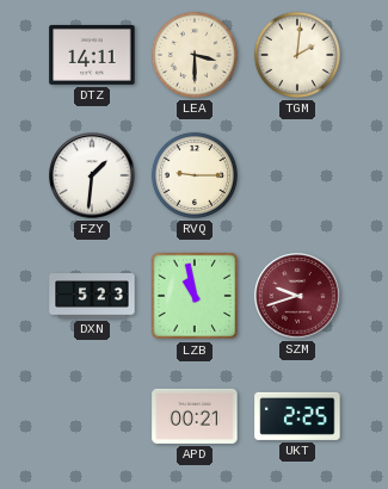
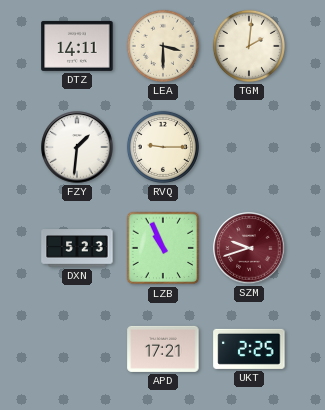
LZB: 10:58 -> 10:56 (163, 248)
APD: 00:21 -> 17:21 (163, 349)
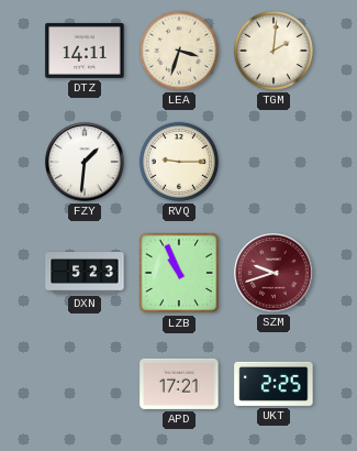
LEA: 3:30 -> 3:33 (179, 51)
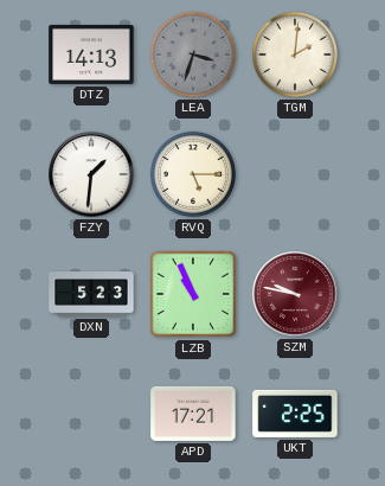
DTZ: 14:11 -> 14:13 (91, 55)
LEA dial: cream -> grey (193, 55)
RVQ: 9:15 -> 5:15 (193, 174)
SZM: 9:42 -> 9:47 (295, 294)
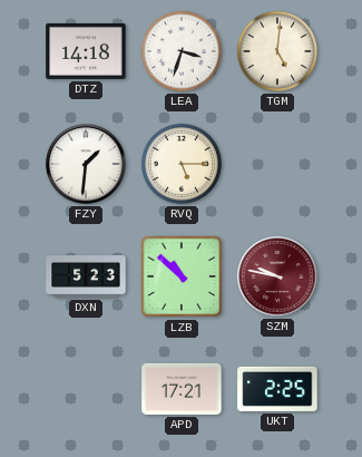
DTZ: 14:13 -> 14:18 (86, 51)
LEA dial: grey -> white (182, 51)
TGM: 2:01 -> 5:01 (277, 51)
LZB: 10:56 -> 10:52 (182, 276)
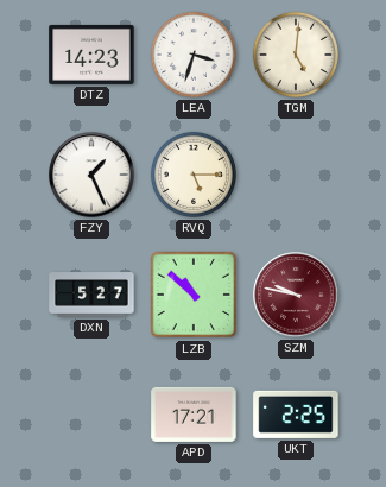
DTZ: 14:18 -> 14:23 (91, 55)
FZY: 1:31 -> 1:26 (91, 175)
DXN: 5:23 -> 5:27 (91, 295)
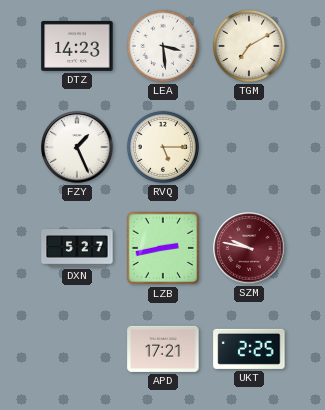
LEA: 3:33 -> 3:29 (163, 46)
TGM: 5:01 -> 7:10 (249, 46)
LZB: 10:52 -> 2:43 (163, 248)
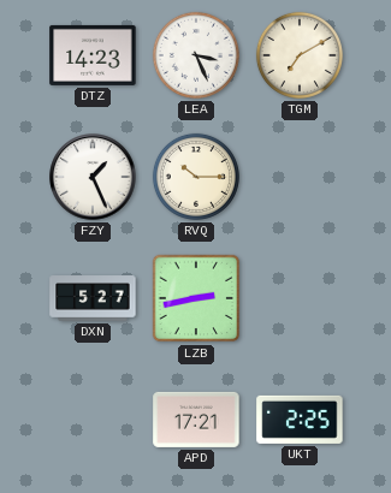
LEA: 3:29 -> 3:26 (196, 55)
RVQ: 5:15 -> 10:15 (196, 177)
SZM: 9:47 -> none (249, 248)
